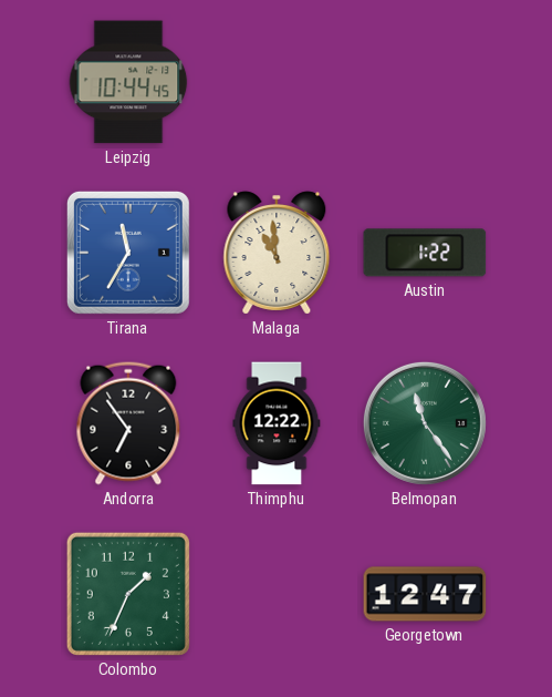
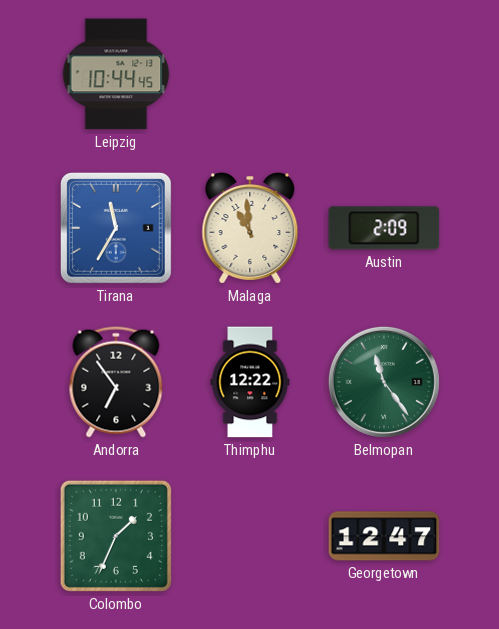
Austin: 1:22 -> 2:09 (384, 228)
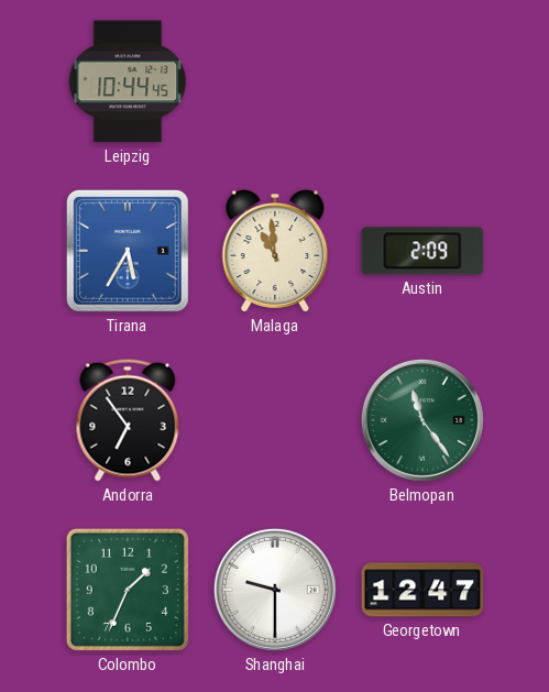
Tirana: 11:35 -> 5:35 (128, 251)
Thimphu: 12:22 -> none (250, 382)
Shanghai: none -> 9:30 (275, 590)
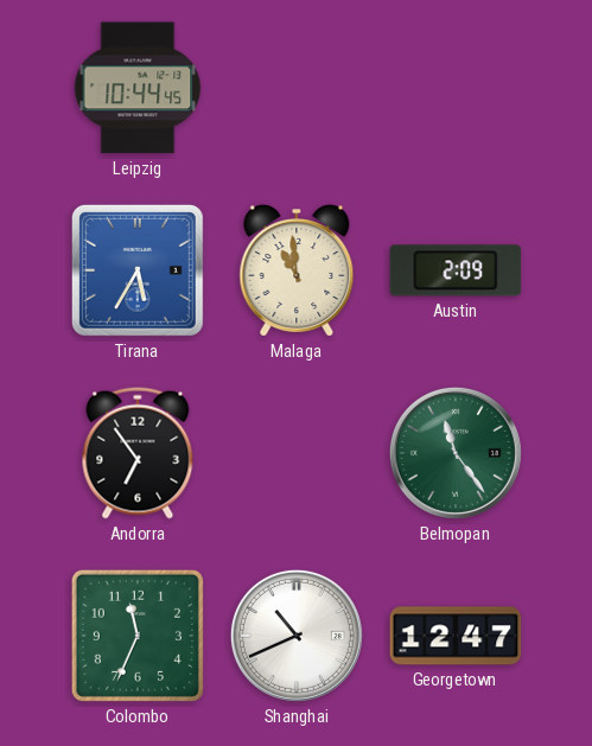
Colombo: 1:34 -> 11:34 (138, 636)
Shanghai: 9:30 -> 10:41 (297, 636)
